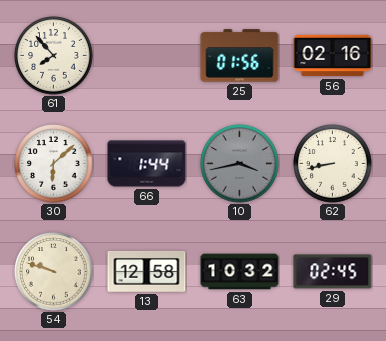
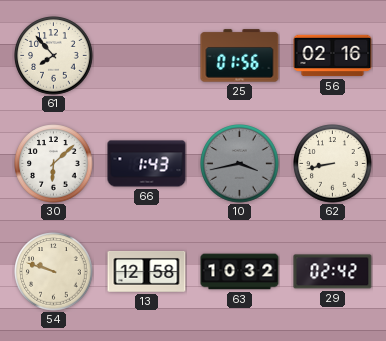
66: 1:44 -> 1:43 (147, 164)
29: 02:45 -> 02:42 (333, 272)
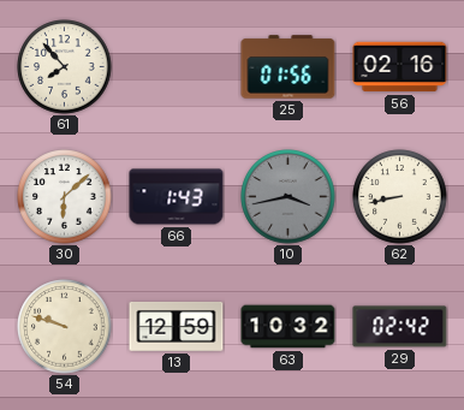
13: 12:58 -> 12:59 (177, 326)
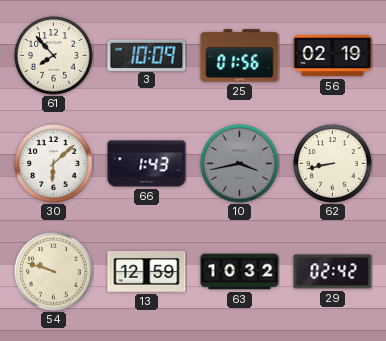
3: none -> 10:09 (147, 55)
56: 02:16 -> 02:19 (333, 56)
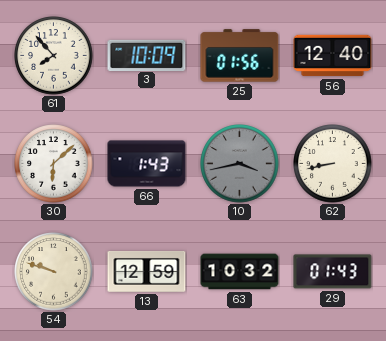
56: 02:19 -> 12:40 (333, 56)
29: 02:42 -> 01:43 (333, 272)
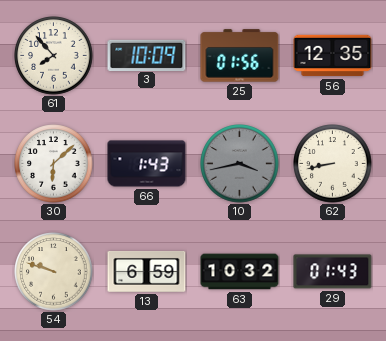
56: 12:40 -> 12:35 (333, 56)
13: 12:59 -> 6:59 (147, 271)
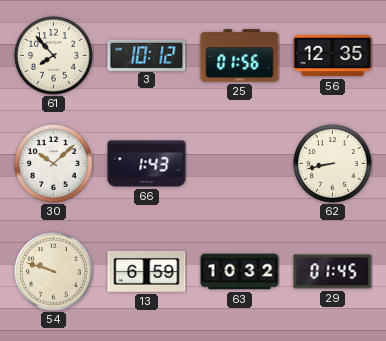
3: 10:09 -> 10:12 (147, 55)
30: 6:08 -> 10:08 (54, 164)
10: 3:43 -> none (240, 164)
29: 01:43 -> 01:45 (333, 272)
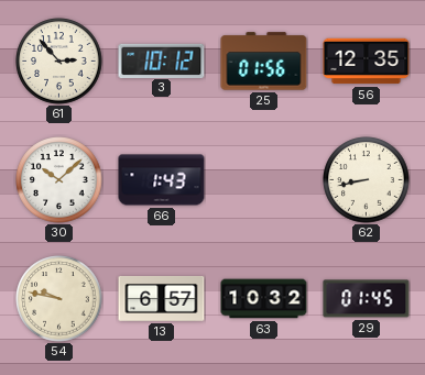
61: 7:53 -> 2:53 (59, 62)
54: 9:48 -> 9:47 (59, 299)
13: 6:59 -> 6:57 (162, 298)
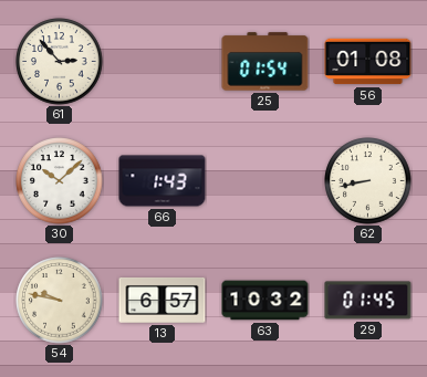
3: 10:12 -> none (162, 60)
25: 01:56 -> 01:54 (265, 62)
56: 12:35 -> 01:08 (368, 62)
